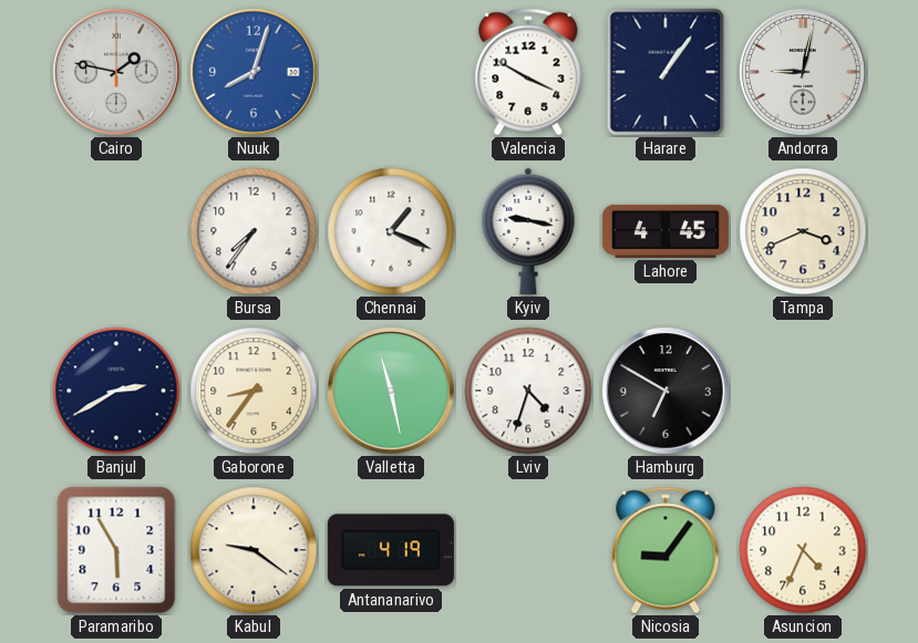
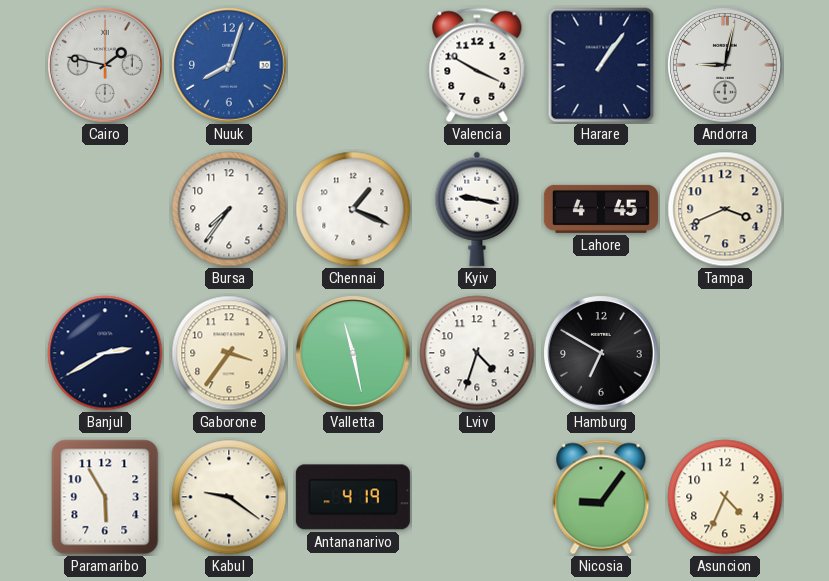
Gaborone: 8:36 -> 3:36 (229, 353)
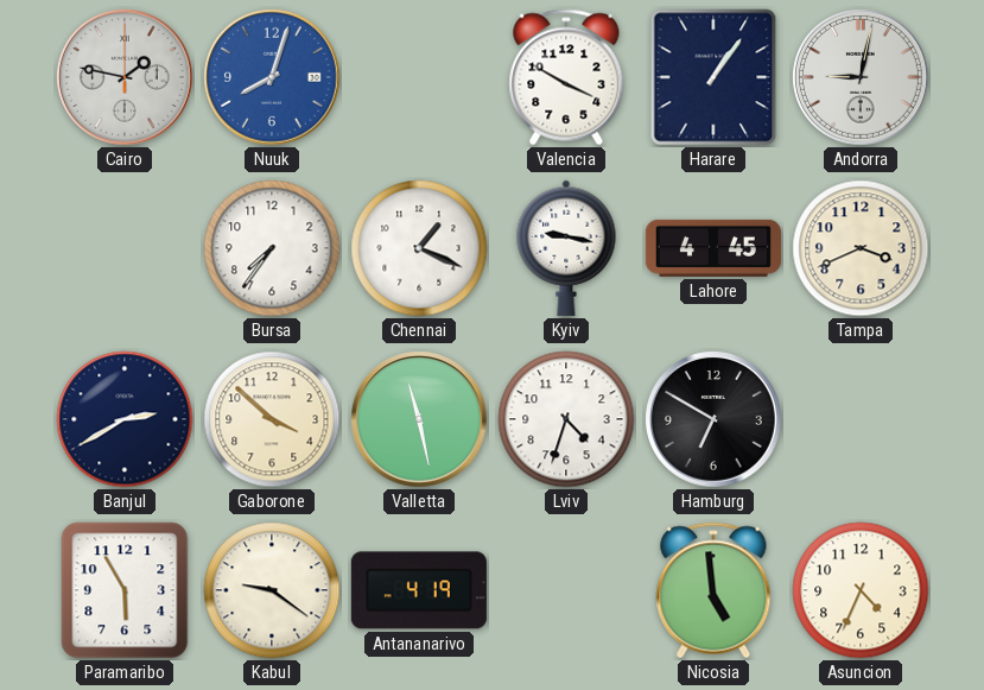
Gaborone: 3:36 -> 3:52 (272, 419)
Nicosia: 9:06 -> 4:59 (713, 590)
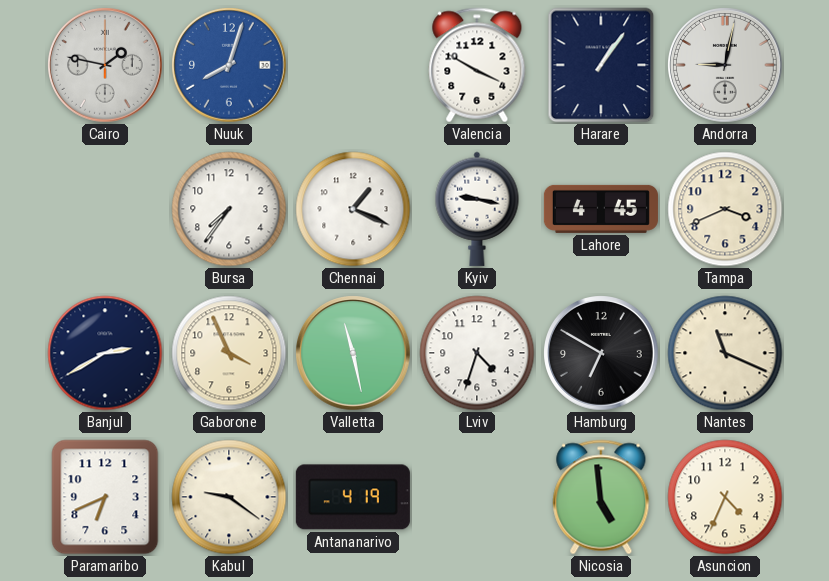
Gaborone: 3:52 -> 3:56 (229, 353)
Nantes: none -> 11:19 (725, 353)
Paramaribo: 5:55 -> 6:41 (105, 497)
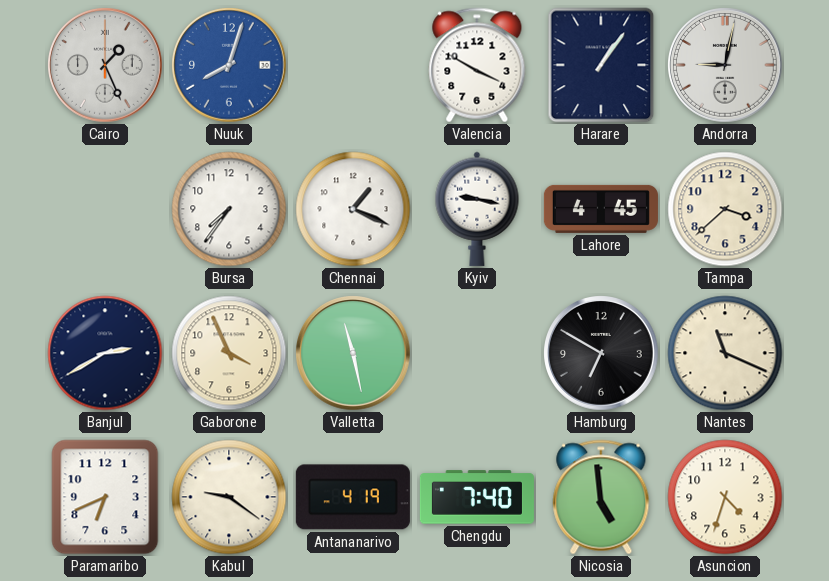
Cairo: 1:47 -> 1:26 (106, 66)
Tampa: 3:41 -> 3:38 (725, 209)
Lviv: 4:33 -> none (477, 353)
Chengdu: none -> 7:40 (477, 497)
Asuncion: 4:34 -> 4:33 (725, 497)
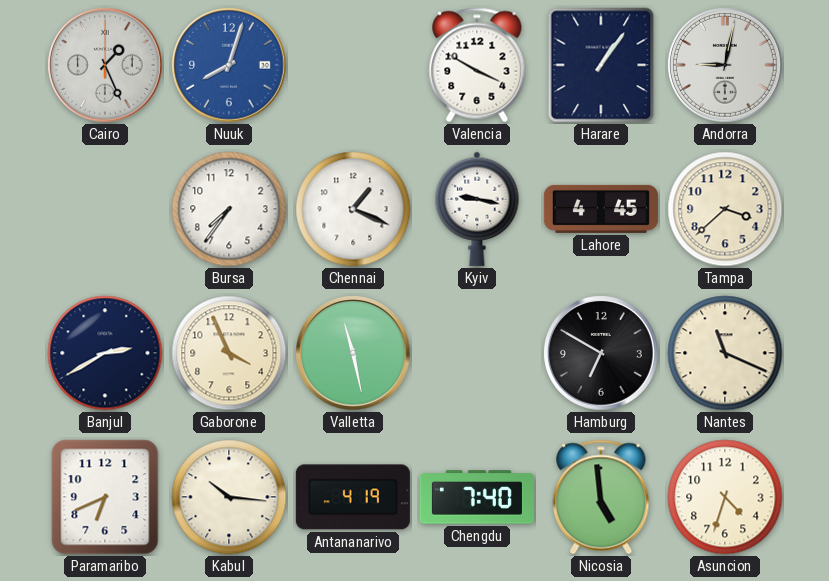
Kabul: 9:21 -> 10:16 (229, 497)
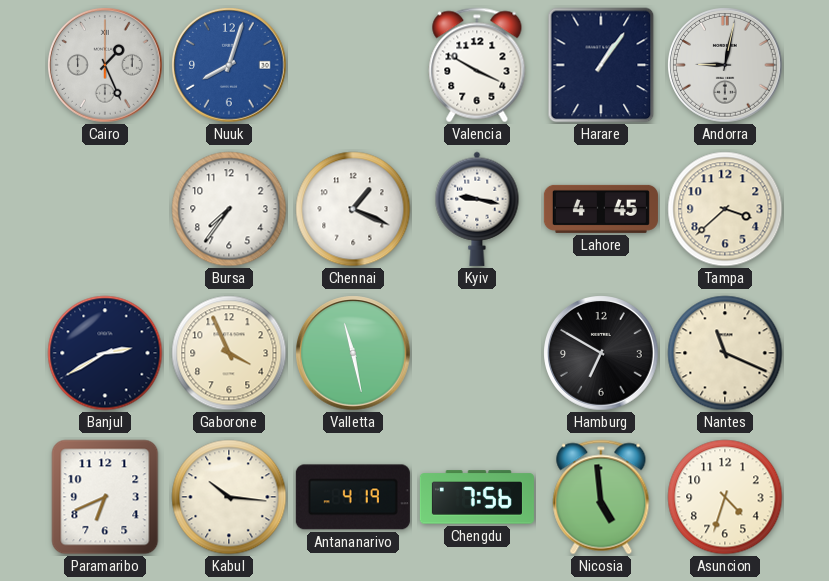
Chengdu: 7:40 -> 7:56 (477, 497)
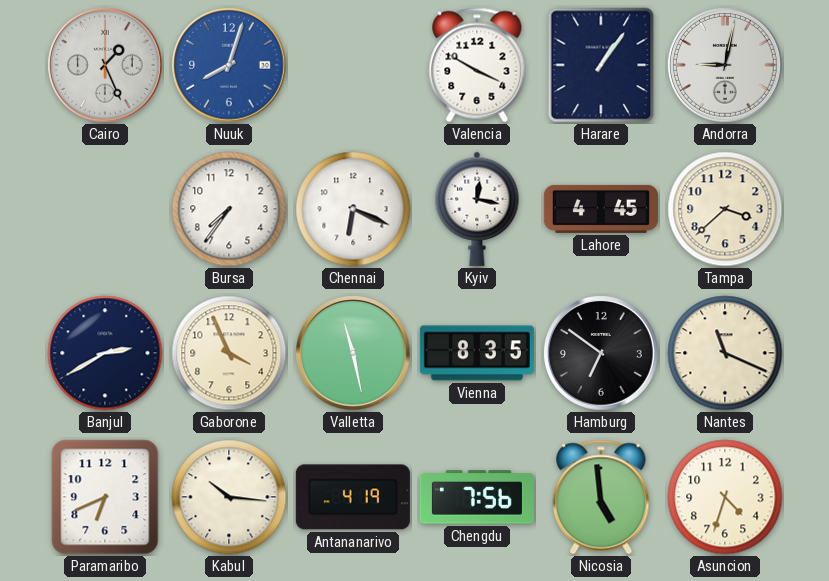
Chennai: 1:19 -> 6:19 (353, 209)
Kyiv: 9:17 -> 12:17 (477, 209)
Vienna: none -> 8:35 (477, 353)
Hamburg: 6:50 -> 6:51 (602, 354)
